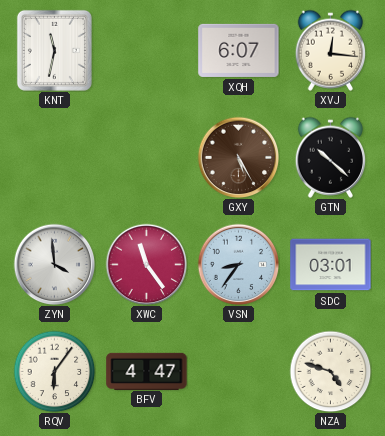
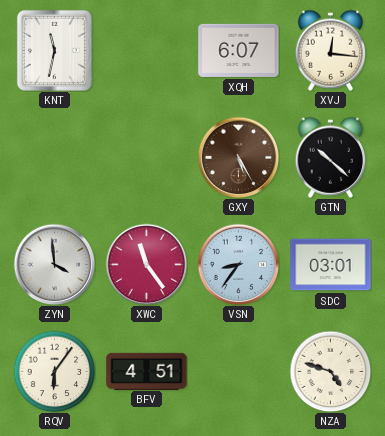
BFV: 4:47 -> 4:51 (147, 371)
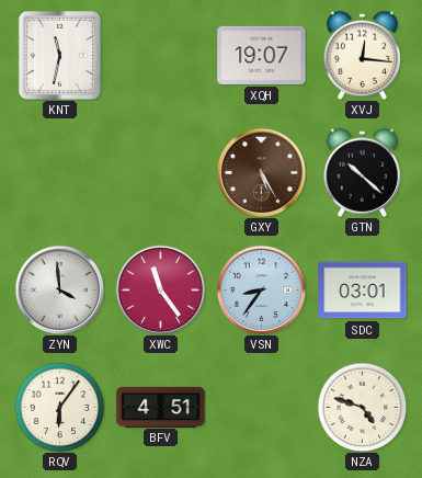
XQH: 6:07 -> 19:07 (262, 55)
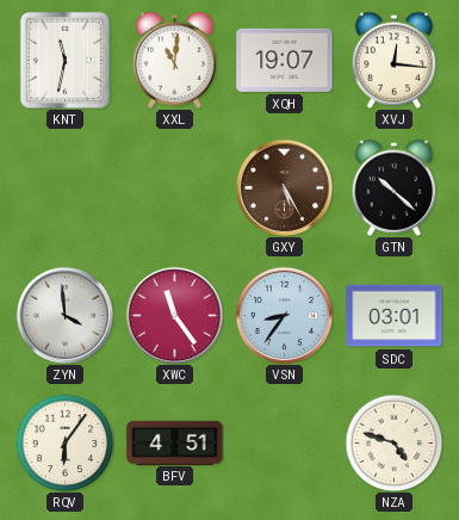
XXL: none -> 11:01 (175, 60)
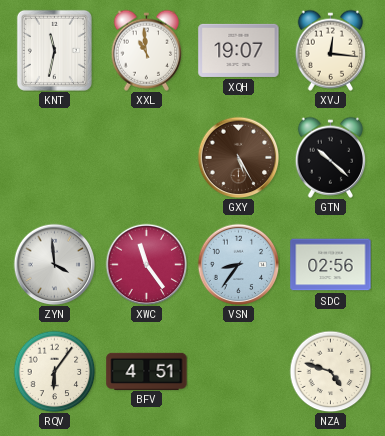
XXL: 11:01 -> 10:59 (147, 50)
SDC: 03:01 -> 02:56 (331, 265)
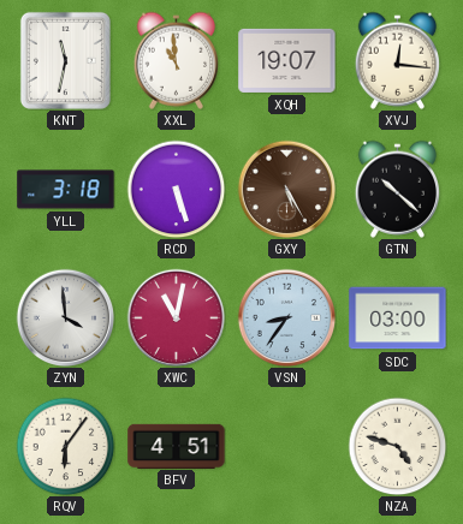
YLL: none -> 3:18 (66, 190)
RCD: none -> 5:27 (176, 189)
XWC: 11:24 -> 11:02 (176, 317)
SDC: 02:56 -> 03:00 (398, 318)
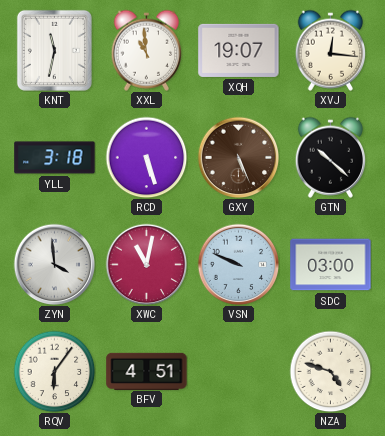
GXY: 5:25 -> 5:26 (238, 157)
VSN: 8:36 -> 9:49 (238, 264)
